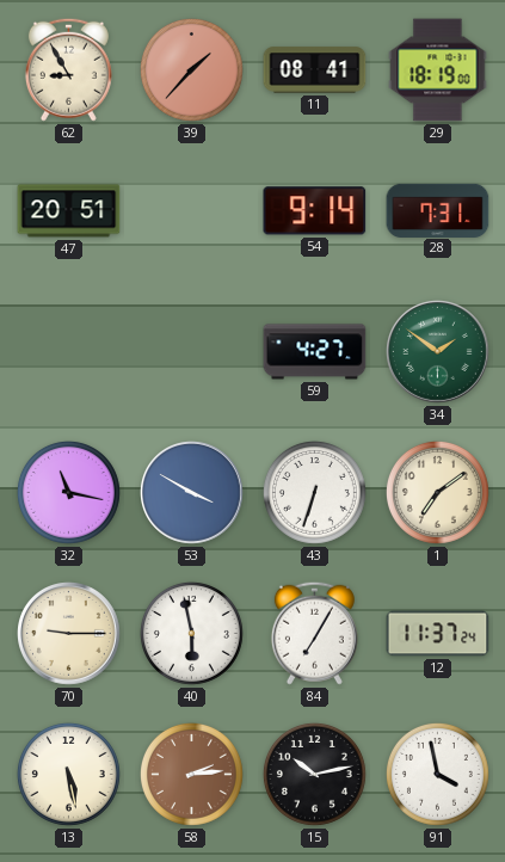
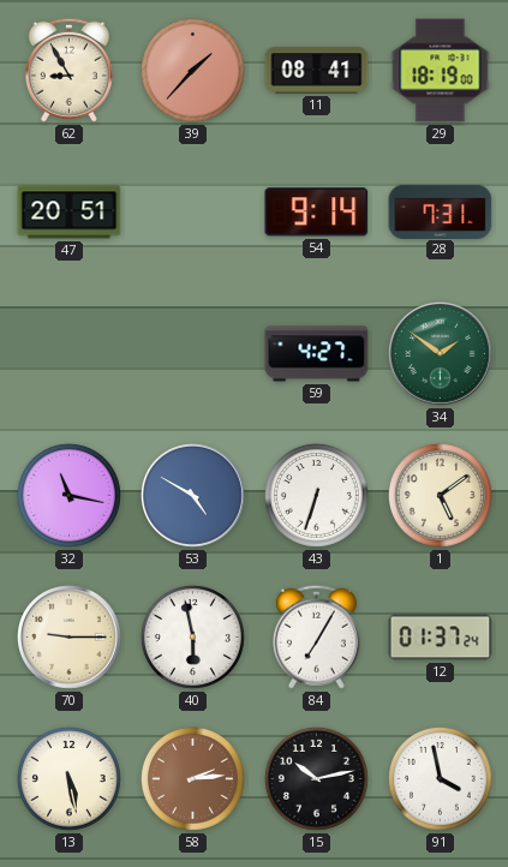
53: 3:50 -> 4:50 (193, 496)
1: 7:09 -> 5:09 (440, 495)
12: 11:37 -> 01:37 (441, 638)
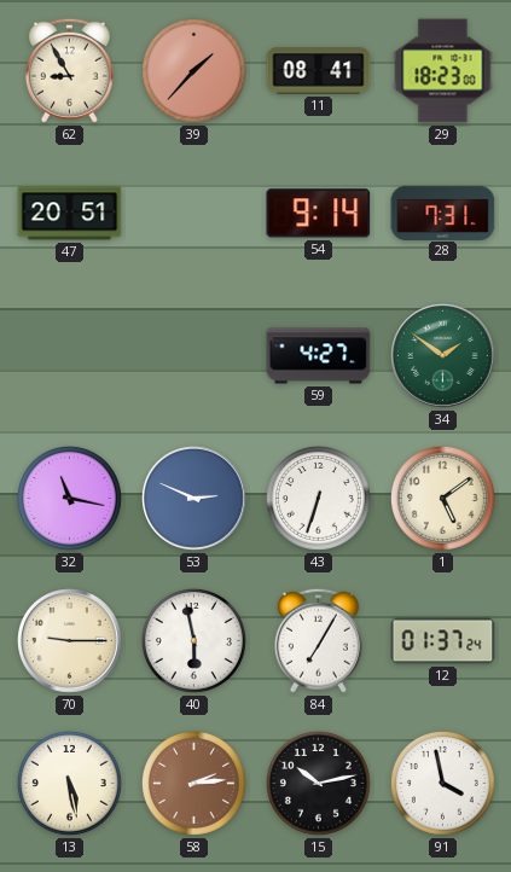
29: 18:19 -> 18:23 (443, 71)
53: 4:50 -> 2:49 (194, 499)
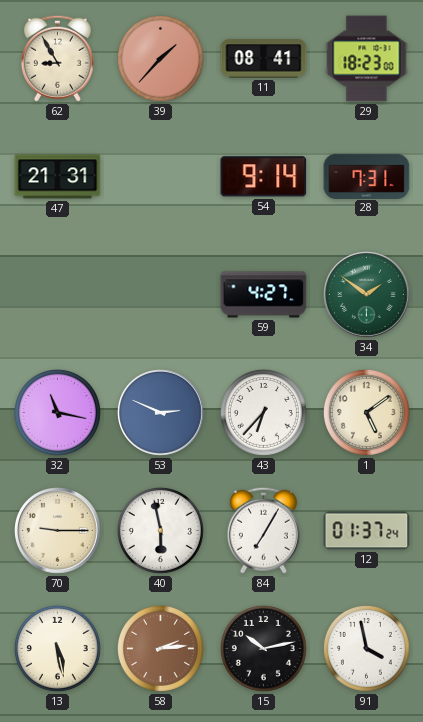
47: 20:51 -> 21:31 (58, 177)
43: 6:33 -> 6:37 (263, 412)
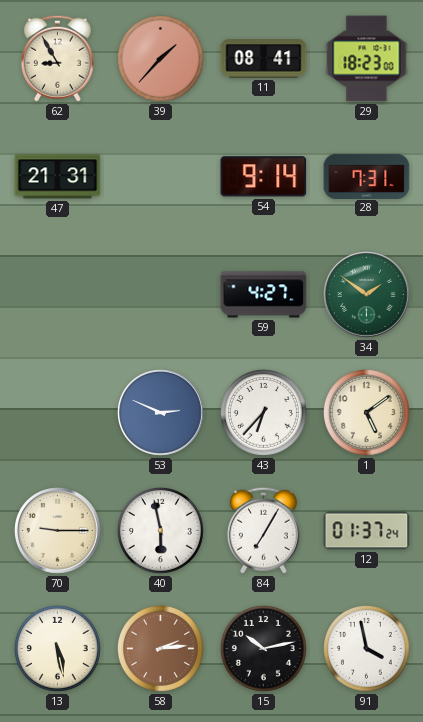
32: 11:17 -> none (57, 412)
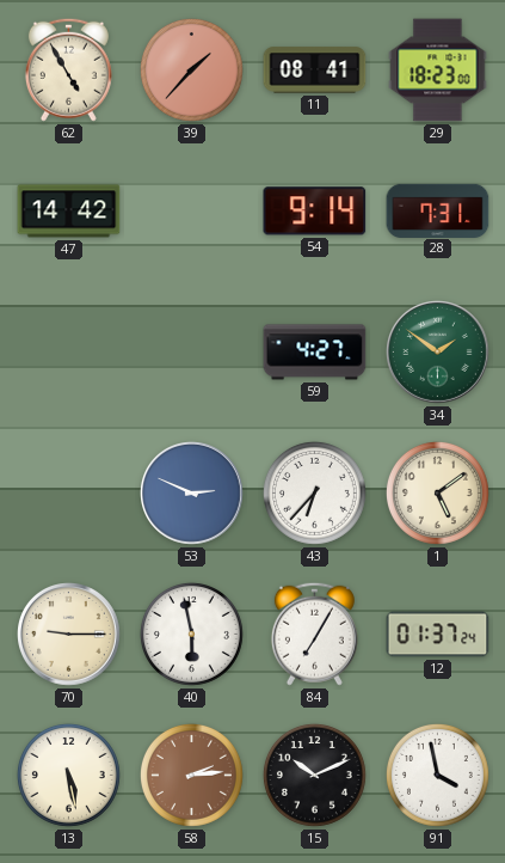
62: 8:55 -> 4:55 (68, 69)
47: 21:31 -> 14:42 (69, 212)
15: 10:13 -> 10:11 (314, 775)
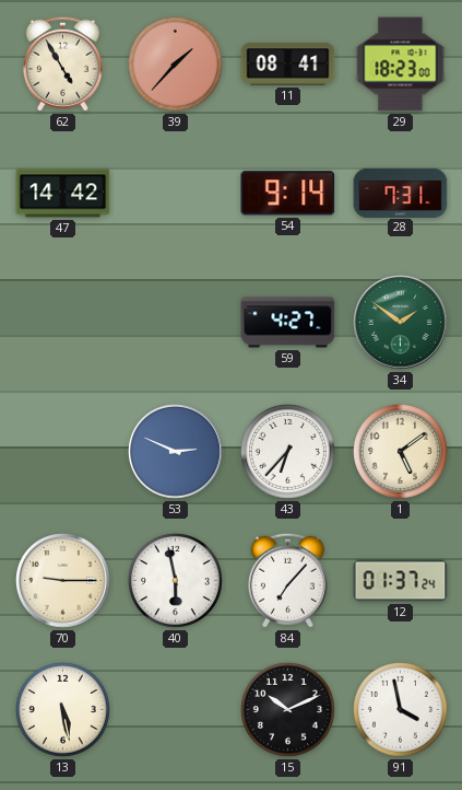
84: 7:05 -> 7:07 (287, 580)
58: 2:14 -> none (191, 775)
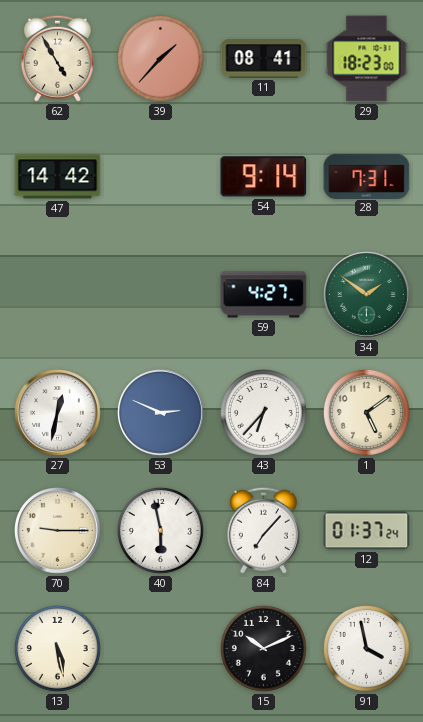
27: none -> 12:32 (58, 413)
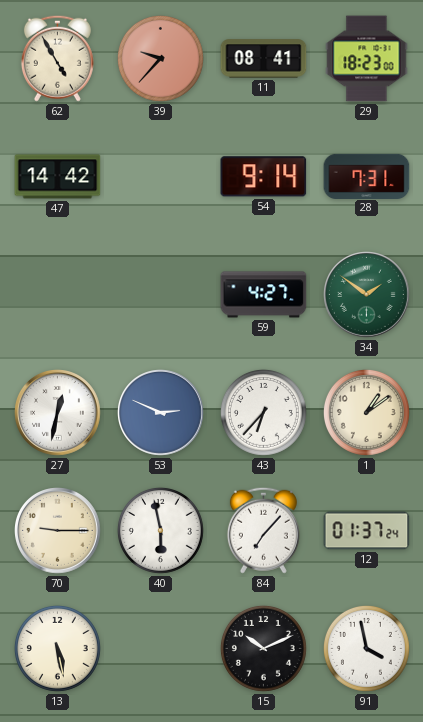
39: 1:37 -> 9:37 (160, 58)
1: 5:09 -> 1:09 (366, 412)
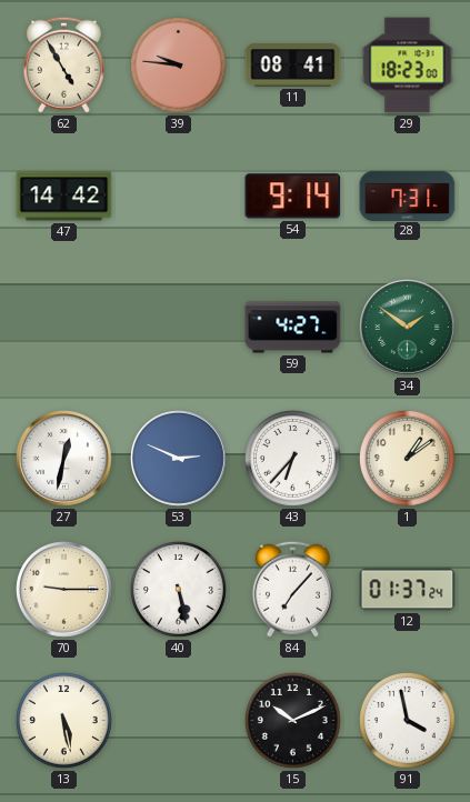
39: 9:37 -> 9:46 (178, 64)
40: 5:58 -> 5:28 (178, 589)
